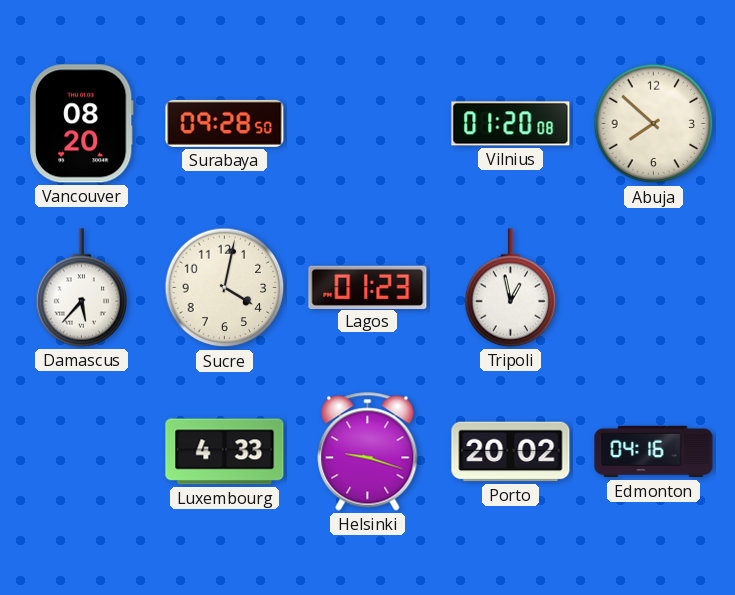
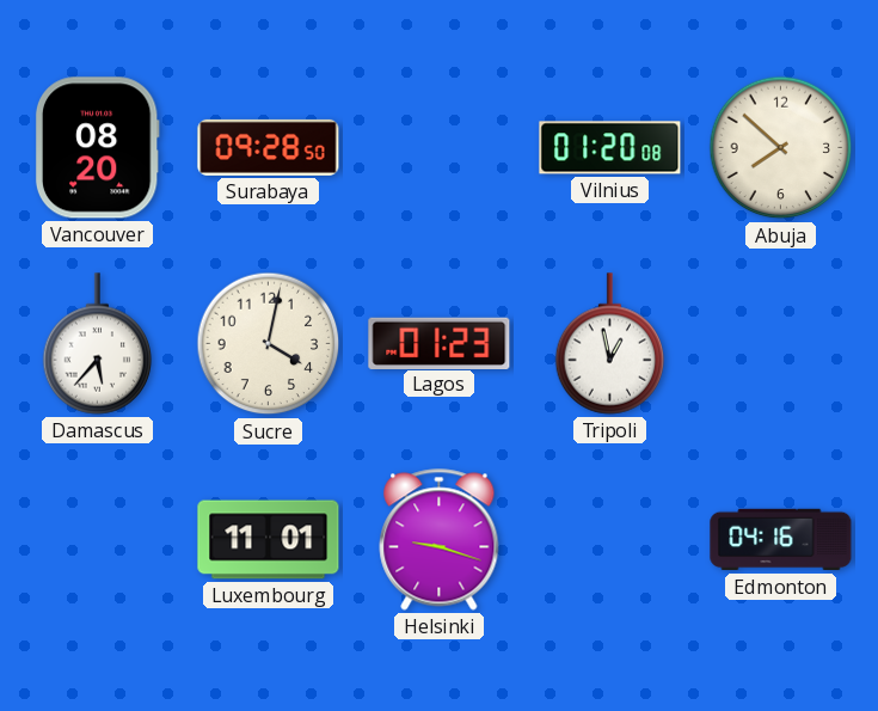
Luxembourg: 4:33 -> 11:01 (269, 540)
Porto: 20:02 -> none (511, 452)
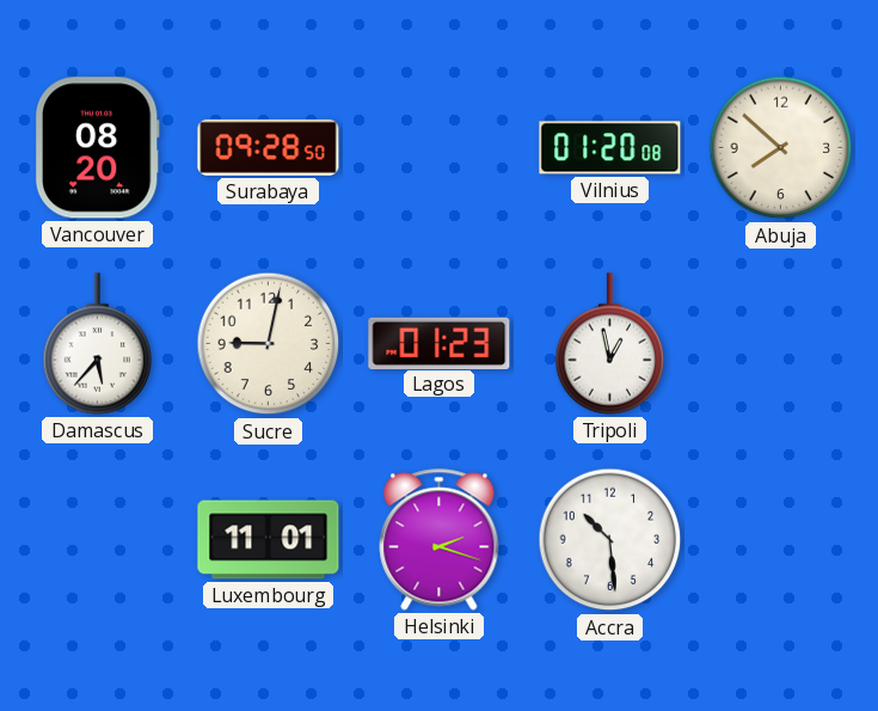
Sucre: 4:02 -> 9:02 (269, 344)
Helsinki: 9:18 -> 2:18 (440, 540)
Accra: none -> 10:29 (610, 540)
Edmonton: 04:16 -> none (781, 540)
